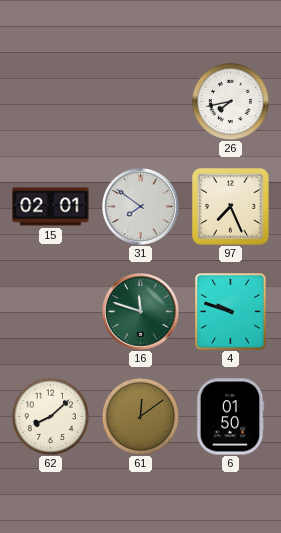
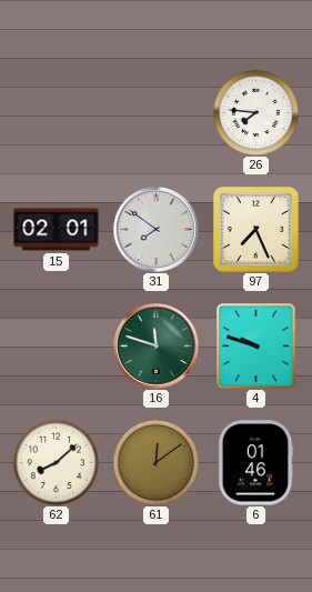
26: 7:43 -> 7:46 (255, 112)
6: 01:50 -> 01:46 (255, 463)
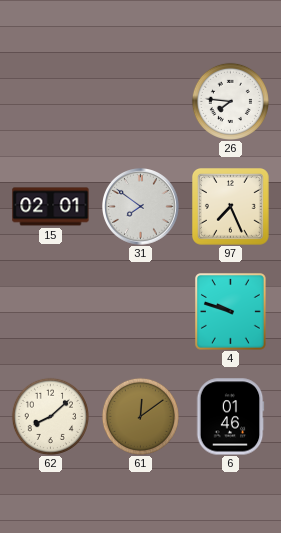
16: 11:48 -> none (157, 347)
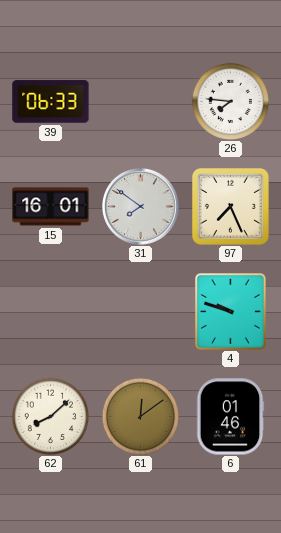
39: none -> 06:33 (51, 102)
15: 02:01 -> 16:01 (51, 207)
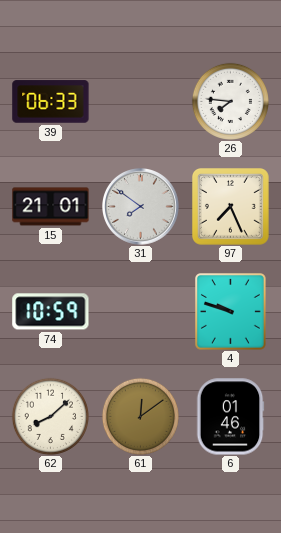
15: 16:01 -> 21:01 (51, 207)
74: none -> 10:59 (51, 312)
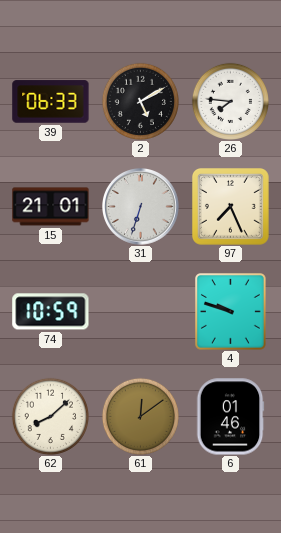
2: none -> 5:10 (140, 101)
31: 7:51 -> 6:33 (141, 207)
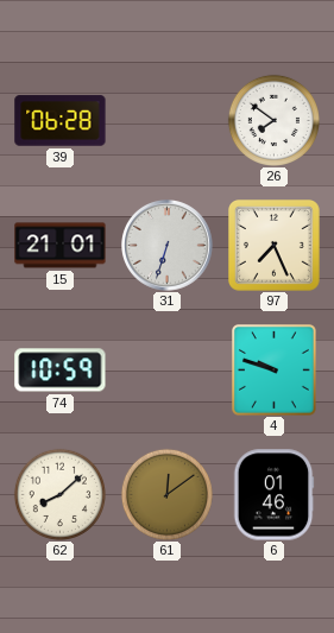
39: 06:33 -> 06:28 (61, 121)
2: 5:10 -> none (140, 101)
26: 7:46 -> 7:51 (273, 120)
